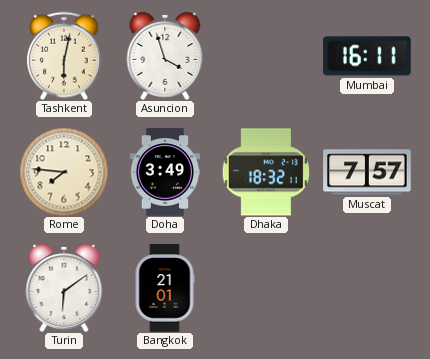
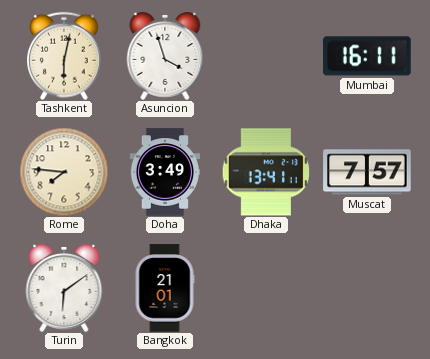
Dhaka: 18:32 -> 13:41 (265, 172)
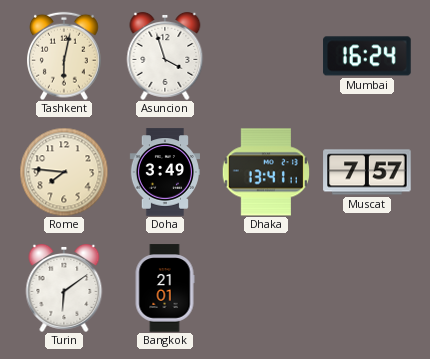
Mumbai: 16:11 -> 16:24 (367, 56)
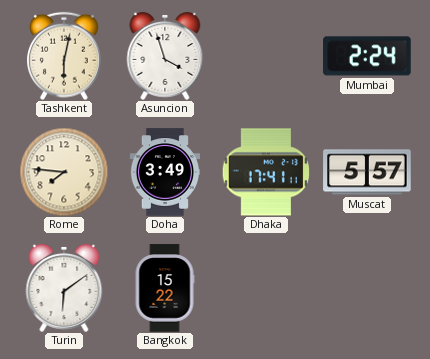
Mumbai: 16:24 -> 2:24 (367, 56)
Dhaka: 13:41 -> 17:41 (265, 172)
Muscat: 7:57 -> 5:57 (367, 172)
Bangkok: 21:01 -> 15:22 (165, 288)
